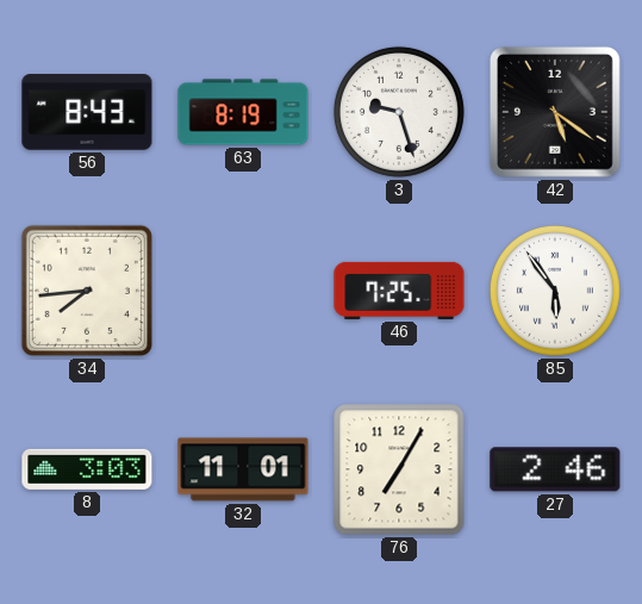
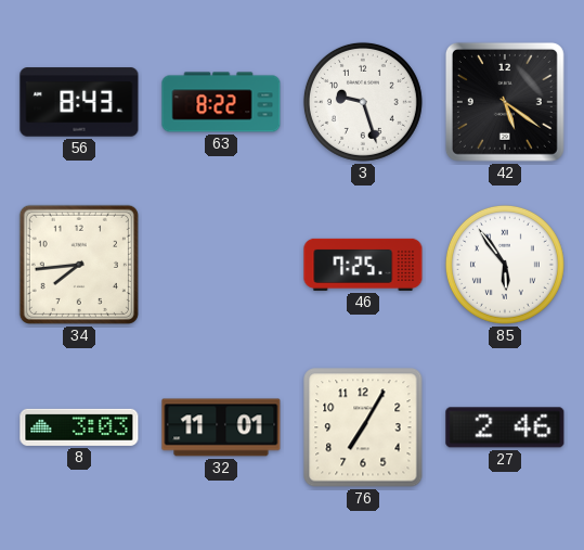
63: 8:19 -> 8:22 (221, 102)
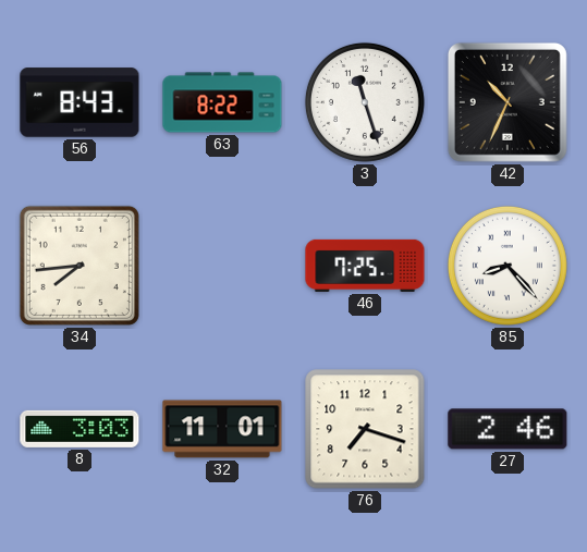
3: 9:27 -> 11:27 (365, 102)
42: 5:21 -> 10:34 (507, 102)
85: 5:54 -> 8:23 (507, 266)
76: 7:05 -> 7:18 (365, 429)
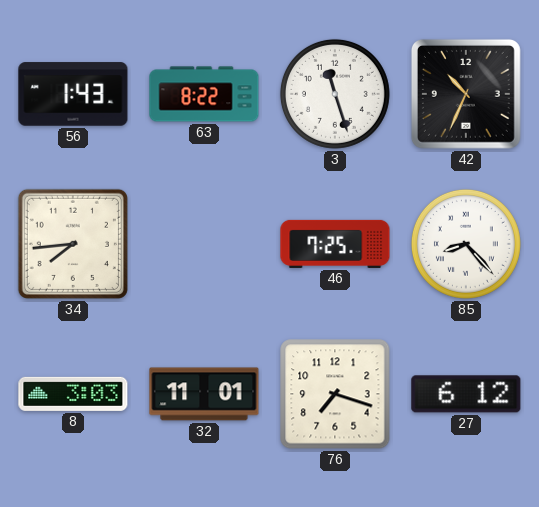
56: 8:43 -> 1:43 (73, 94)
27: 2:46 -> 6:12 (466, 394)
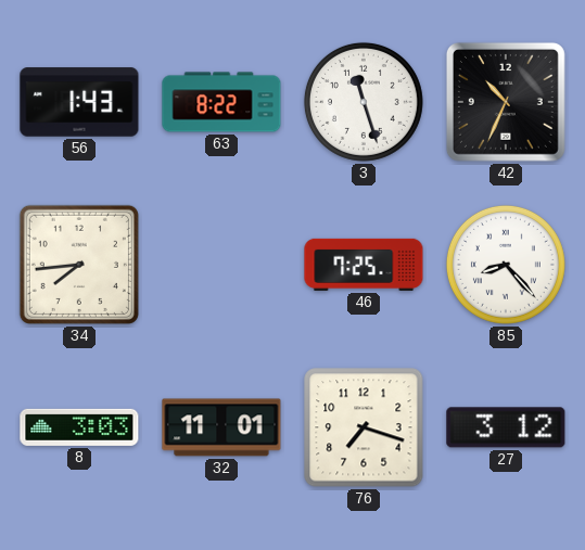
27: 6:12 -> 3:12 (506, 427)
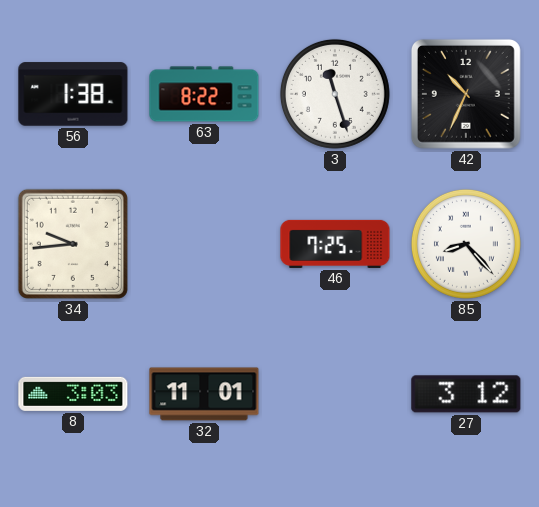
56: 1:43 -> 1:38 (73, 94)
34: 7:44 -> 9:44 (73, 244)
76: 7:18 -> none (364, 427)
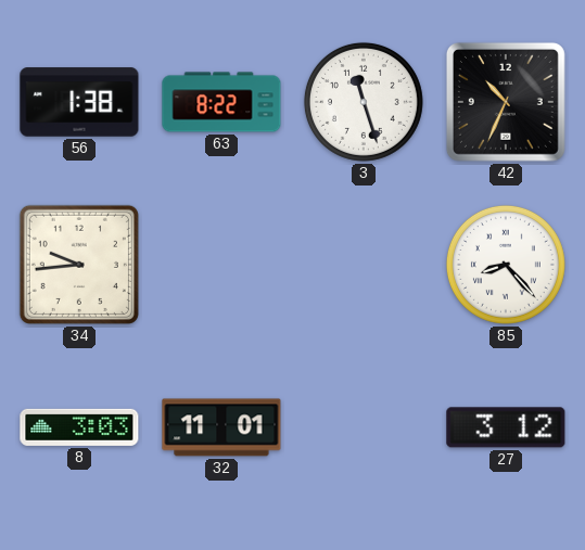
46: 7:25 -> none (335, 244)
